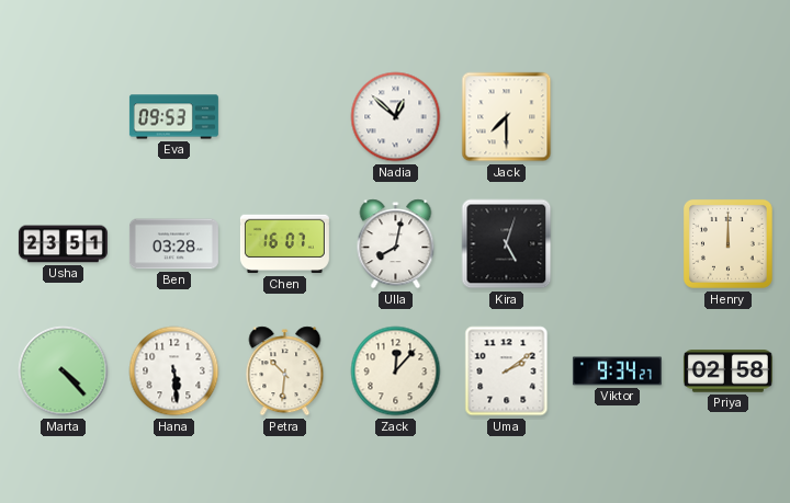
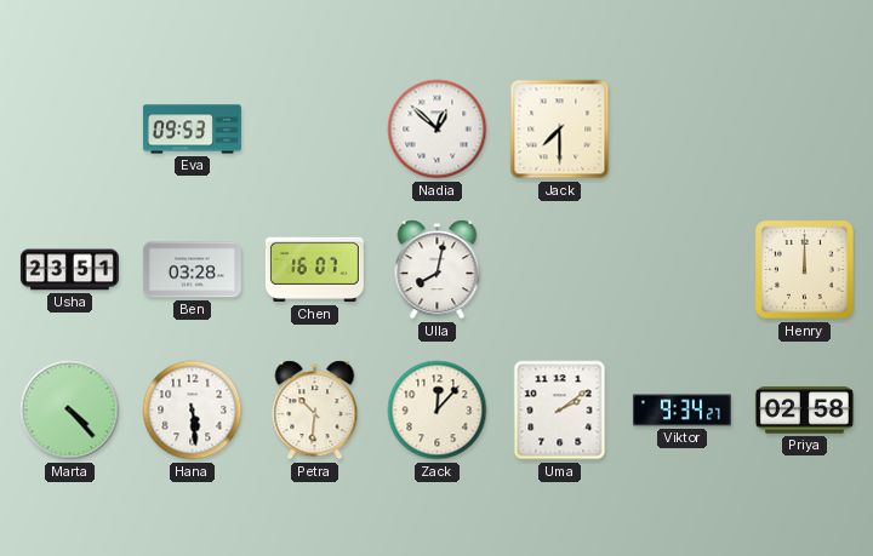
Kira: 5:03 -> none (507, 244)
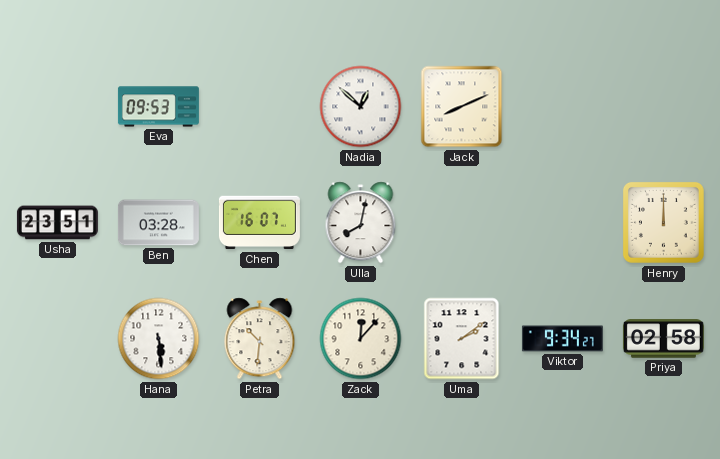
Jack: 7:30 -> 8:11 (462, 107)
Marta: 4:23 -> none (70, 411)
